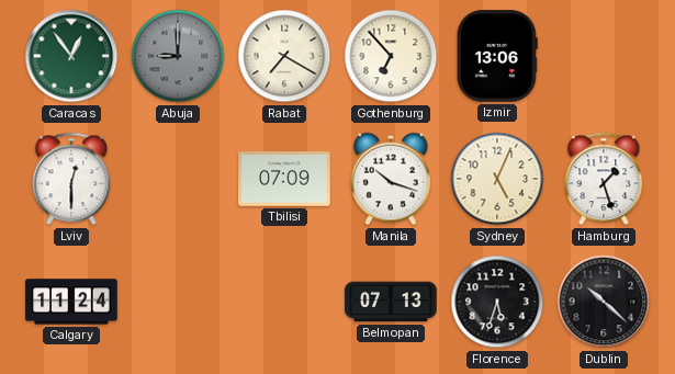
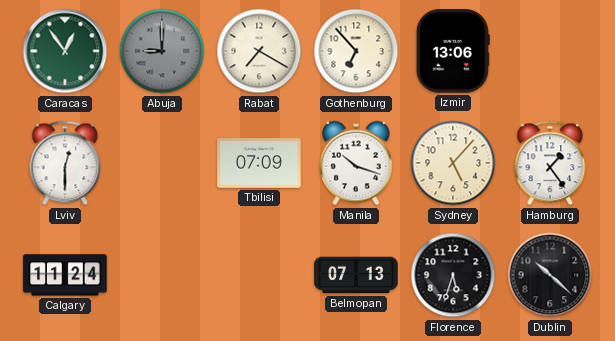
Sydney: 5:04 -> 5:07 (453, 163)
Hamburg: 1:27 -> 1:24 (550, 163)
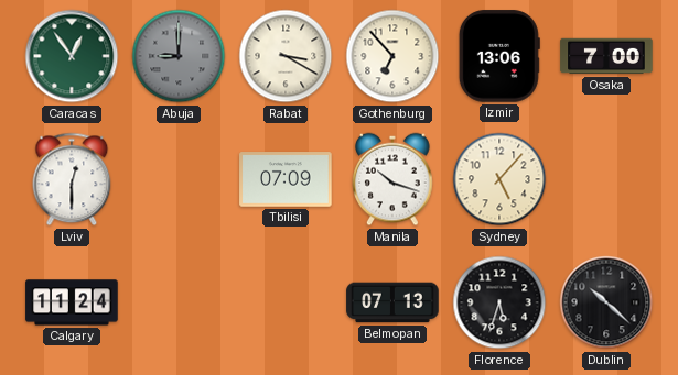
Rabat: 7:20 -> 3:20 (286, 56)
Osaka: none -> 7:00 (606, 56)
Hamburg: 1:24 -> none (550, 163)
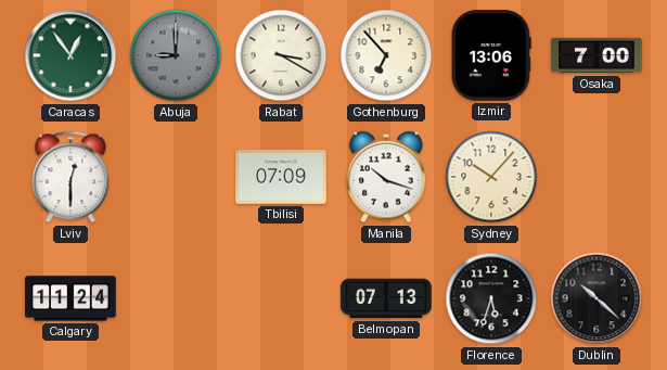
Sydney: 5:07 -> 10:07 (491, 177)
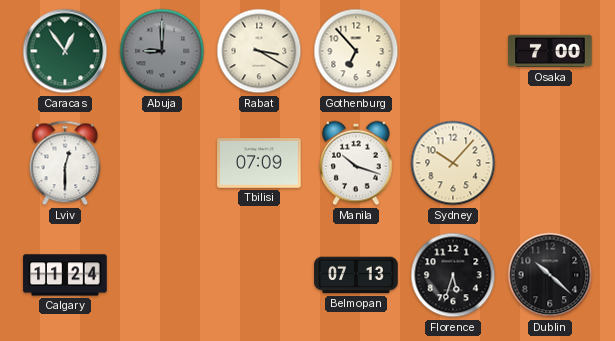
Izmir: 13:06 -> none (491, 55)
